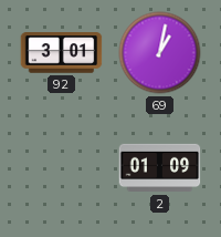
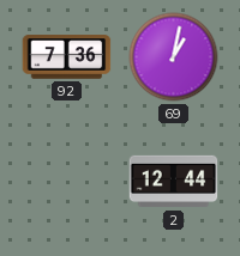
92: 3:01 -> 7:36 (67, 57)
2: 01:09 -> 12:44 (174, 182)
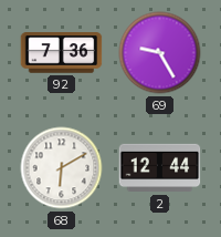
69: 1:02 -> 9:25 (160, 53)
68: none -> 6:10 (62, 168)
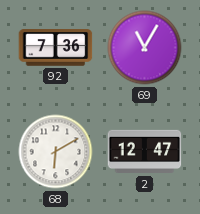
69: 9:25 -> 11:05 (145, 48)
2: 12:44 -> 12:47 (145, 152)
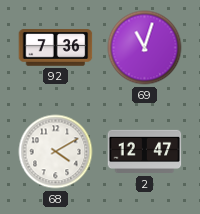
69: 11:05 -> 11:03 (145, 48)
68: 6:10 -> 4:10 (56, 152)
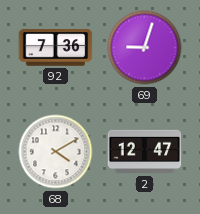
69: 11:03 -> 9:03 (145, 48)
